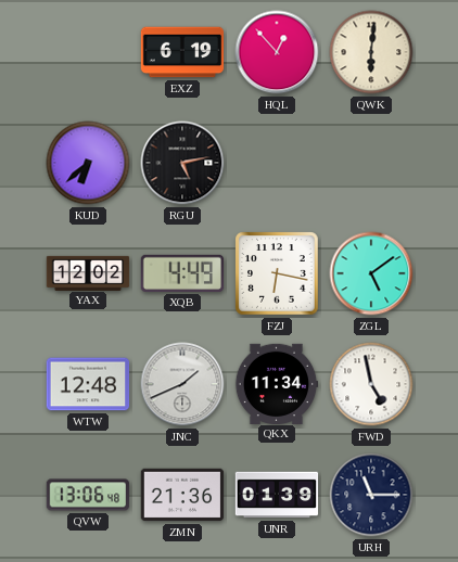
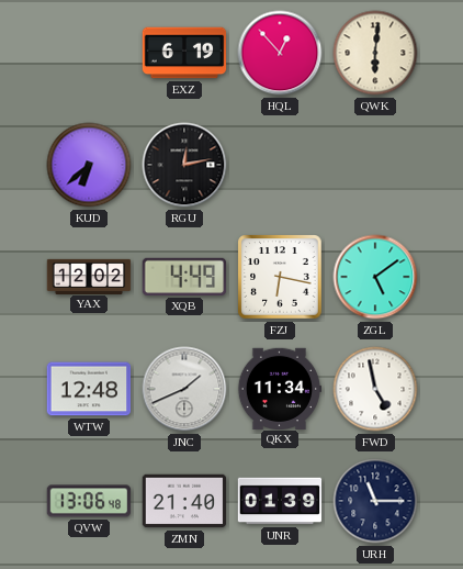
RGU: 5:13 -> 12:13 (184, 165)
ZMN: 21:36 -> 21:40 (184, 501)
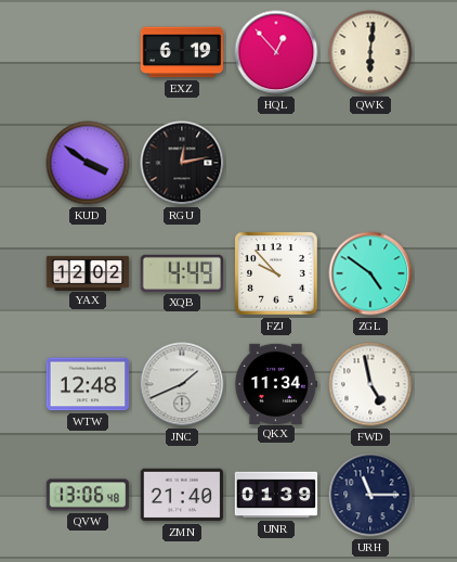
KUD: 6:38 -> 3:51 (88, 163)
FZJ: 6:17 -> 9:53 (276, 273)
ZGL: 5:09 -> 4:51 (370, 273)
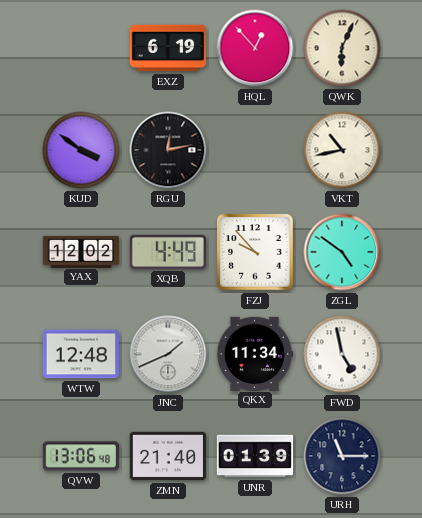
QWK: 6:01 -> 6:04 (342, 48)
VKT: none -> 10:43 (342, 150)
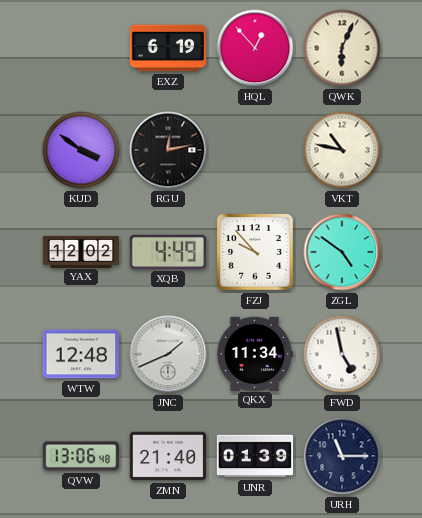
VKT: 10:43 -> 10:47 (342, 150)
